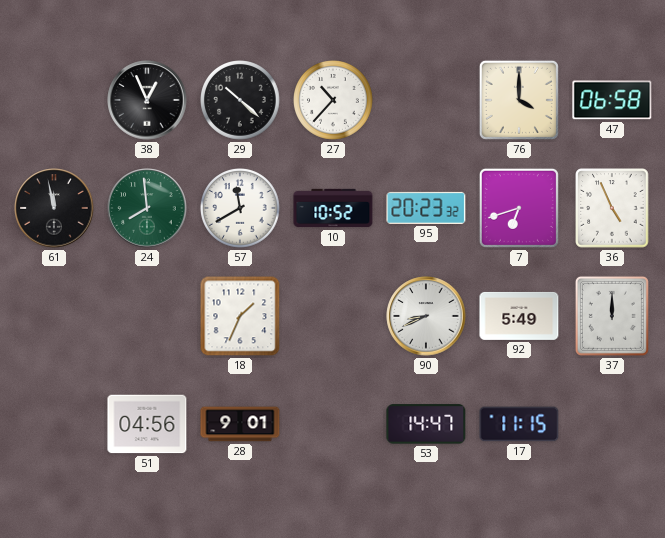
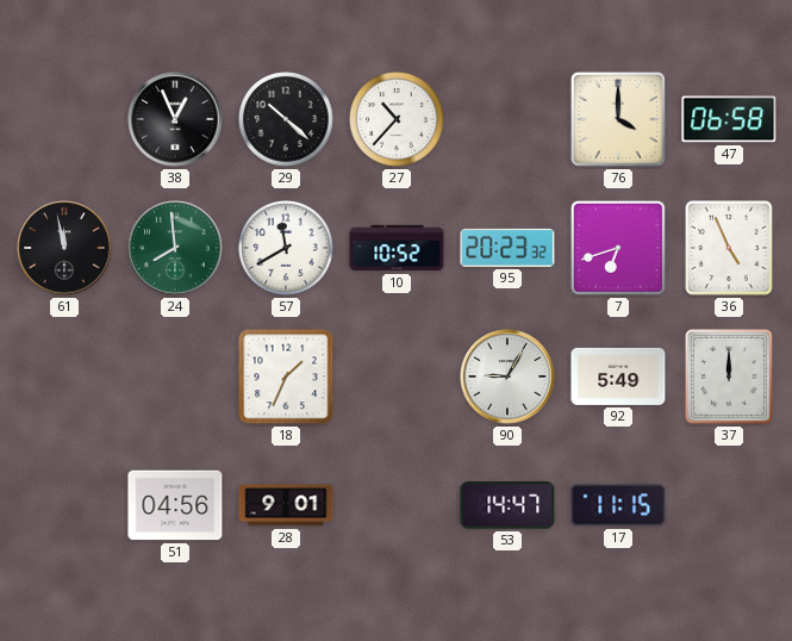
90: 8:41 -> 9:05 (507, 376)
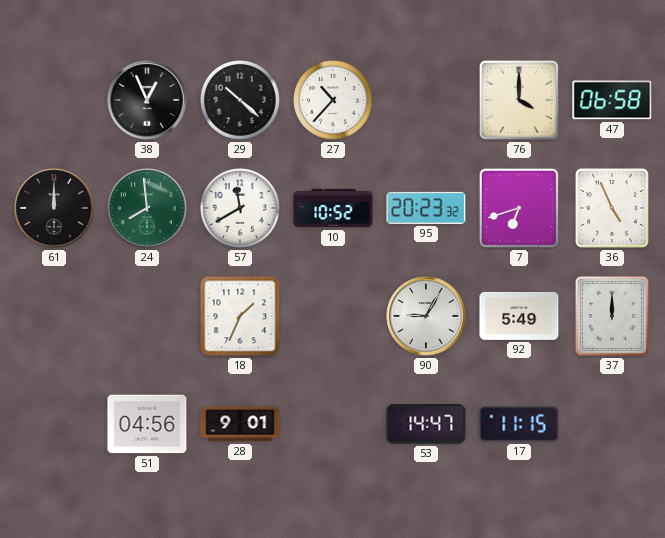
61: 11:58 -> 12:00 (54, 208)
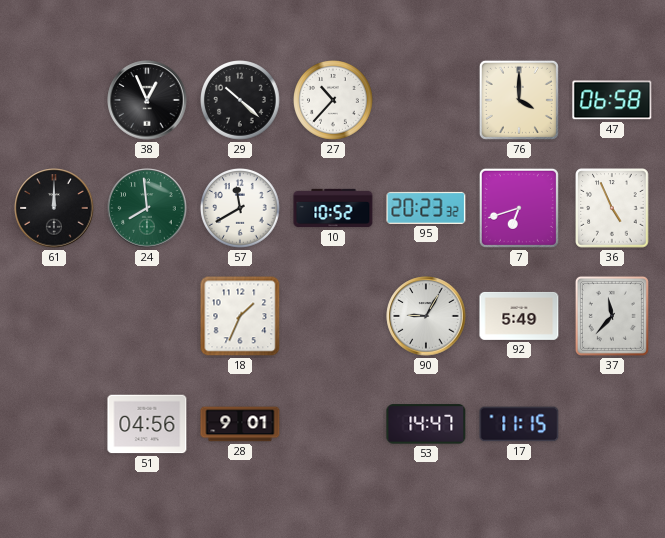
37: 12:00 -> 11:37 (612, 316)
